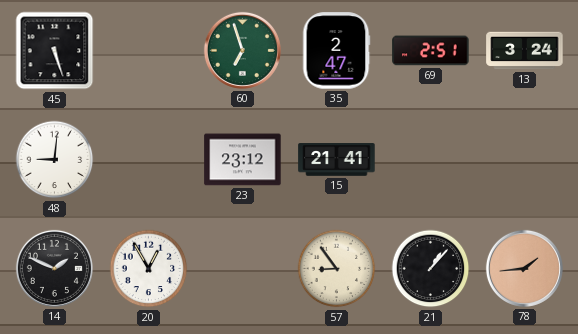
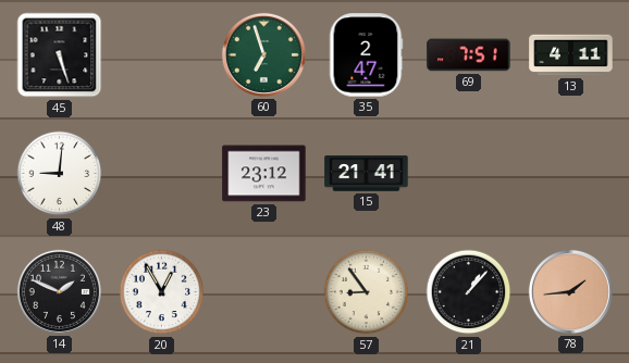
69: 2:51 -> 7:51 (469, 55)
13: 3:24 -> 4:11 (571, 55)
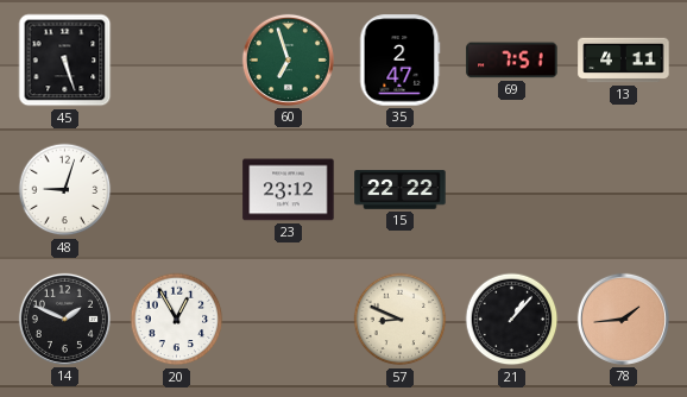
48: 9:01 -> 9:03 (65, 190)
15: 21:41 -> 22:22 (401, 190)
57: 8:54 -> 8:49 (401, 320)
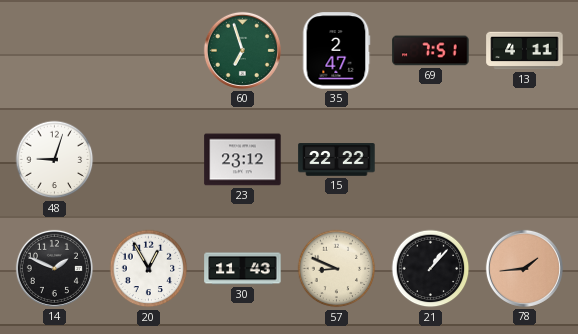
45: 5:27 -> none (65, 61)
30: none -> 11:43 (243, 269)
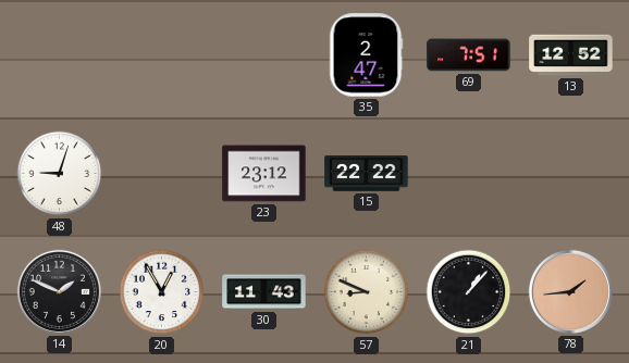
60: 6:57 -> none (242, 50)
13: 4:11 -> 12:52 (571, 55)
